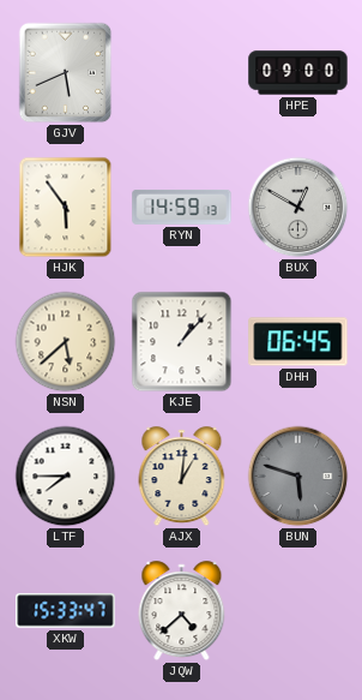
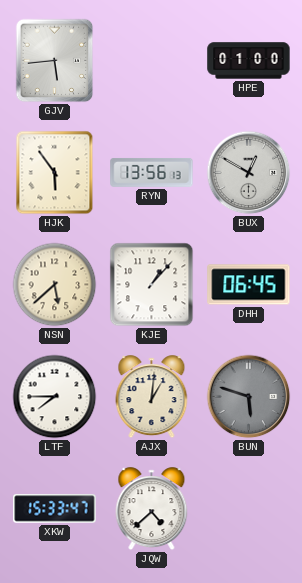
GJV: 5:41 -> 5:44 (55, 61)
HPE: 09:00 -> 01:00 (249, 61)
RYN: 14:59 -> 13:56 (152, 172)
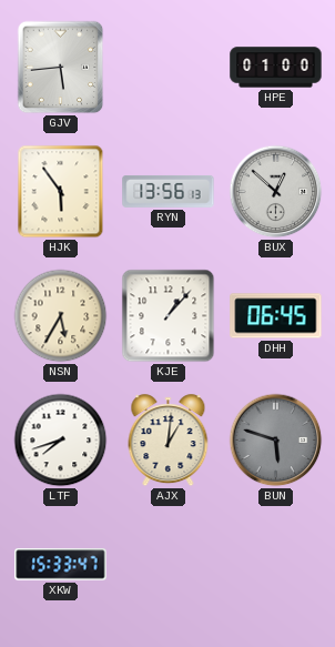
BUX: 12:50 -> 12:52 (276, 192)
NSN: 5:38 -> 5:35 (61, 316)
LTF: 7:45 -> 7:42 (61, 441)
JQW: 4:38 -> none (152, 509)
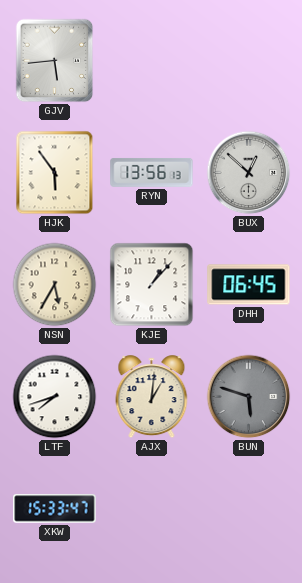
HPE: 01:00 -> none (276, 68)
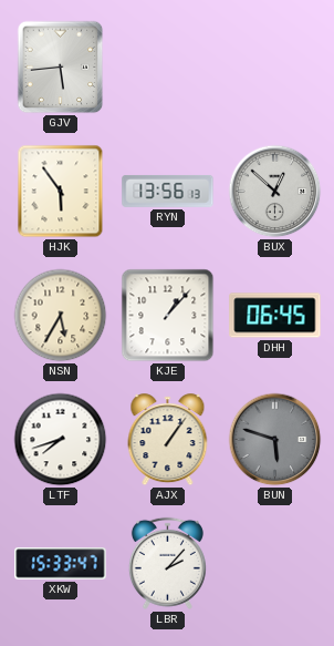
AJX: 1:01 -> 1:06 (168, 440)
LBR: none -> 2:07 (167, 563)
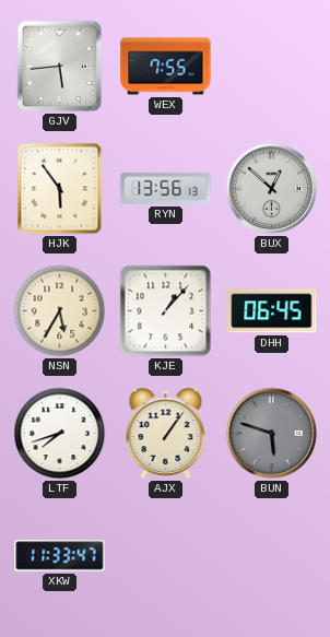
WEX: none -> 7:55 (166, 67)
XKW: 15:33 -> 11:33 (60, 556)
LBR: 2:07 -> none (167, 563)
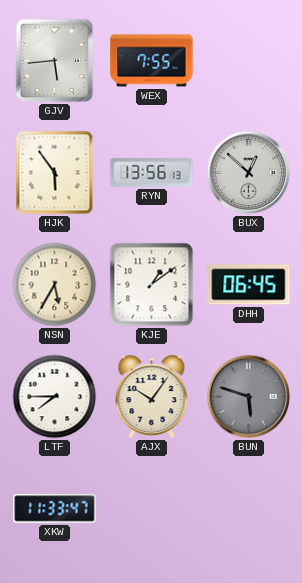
KJE: 1:07 -> 1:09 (152, 285)
LTF: 7:42 -> 7:45 (55, 397)
AJX: 1:06 -> 10:06 (152, 397)
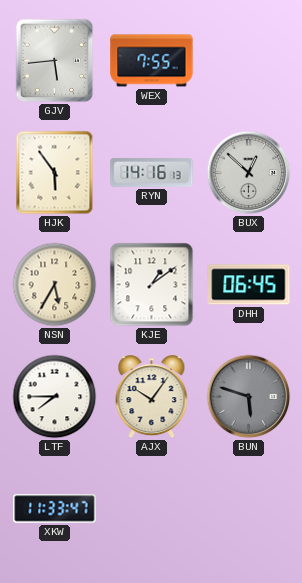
RYN: 13:56 -> 14:16 (152, 172)
